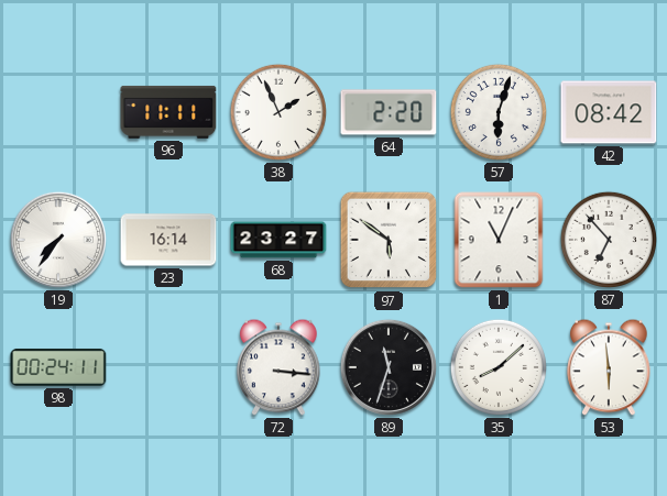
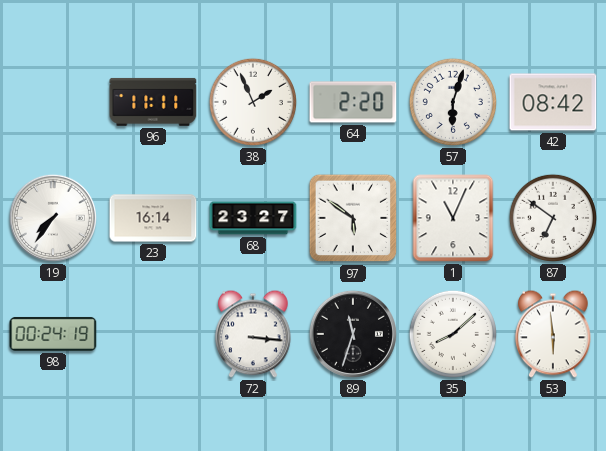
87: 6:53 -> 6:51 (553, 218)
98: 00:24:11 -> 00:24:19 (53, 334)
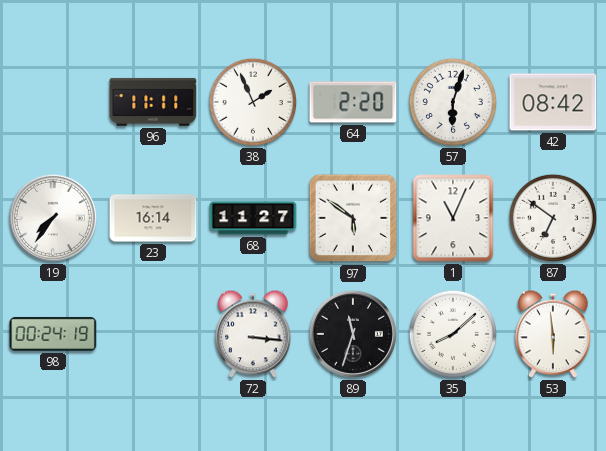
68: 23:27 -> 11:27 (253, 218)
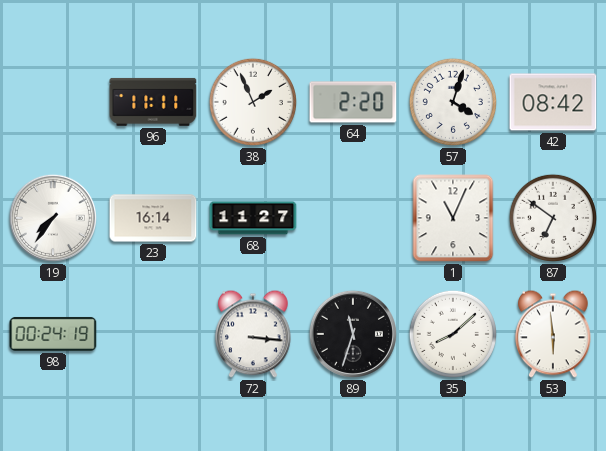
57: 6:03 -> 4:03 (453, 102)
97: 5:51 -> none (353, 218)
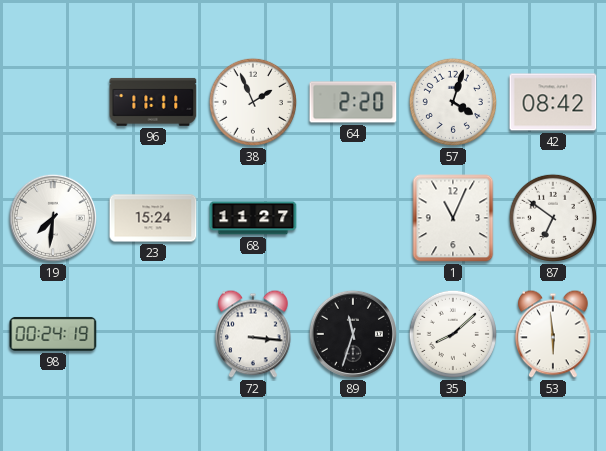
19: 7:36 -> 7:31 (53, 218)
23: 16:14 -> 15:24 (153, 218)
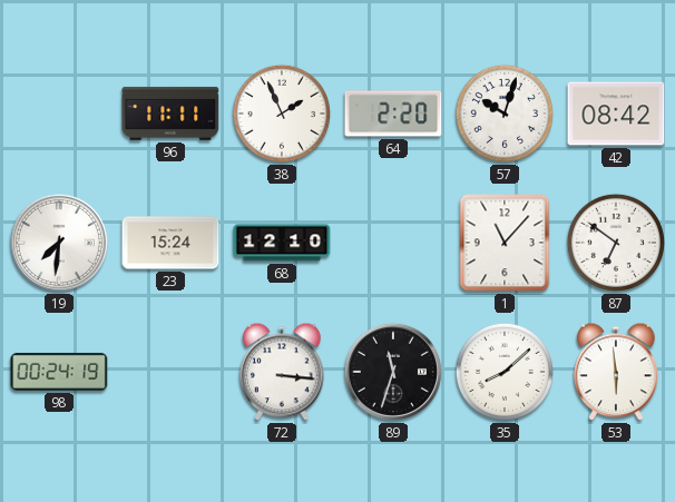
57: 4:03 -> 10:03 (505, 114)
68: 11:27 -> 12:10 (282, 243)
1: 11:04 -> 11:07 (505, 243)
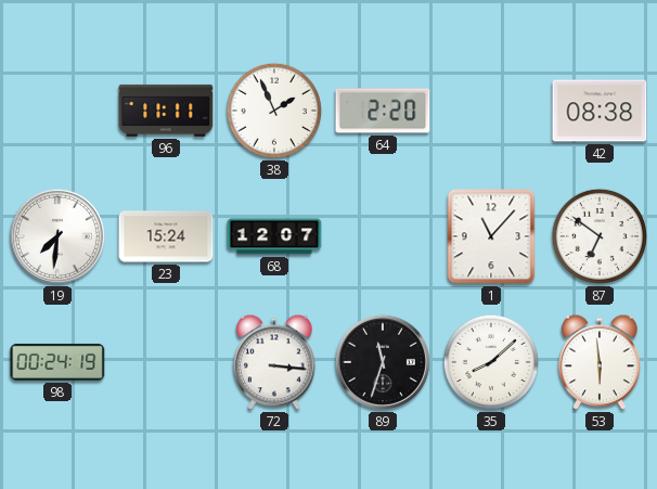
57: 10:03 -> none (505, 114)
42: 08:42 -> 08:38 (600, 111)
68: 12:10 -> 12:07 (274, 236)
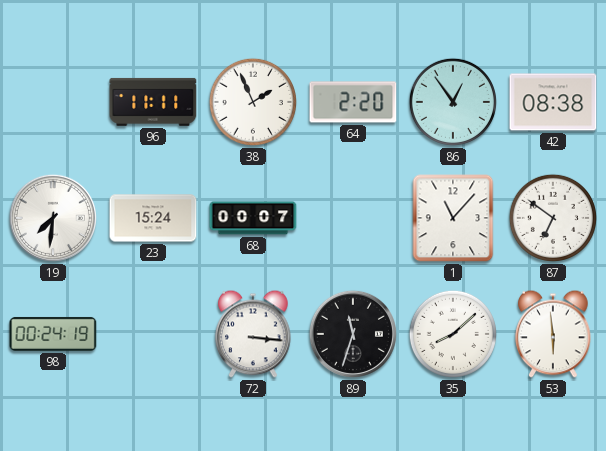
86: none -> 12:54 (453, 102)
68: 12:07 -> 00:07 (253, 218)
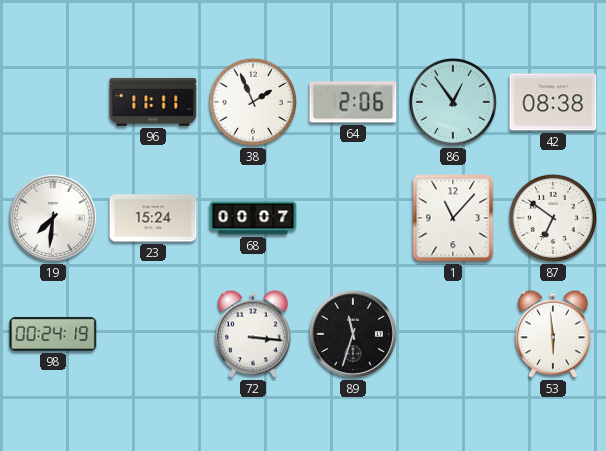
64: 2:20 -> 2:06 (353, 102)
35: 8:08 -> none (453, 334)
